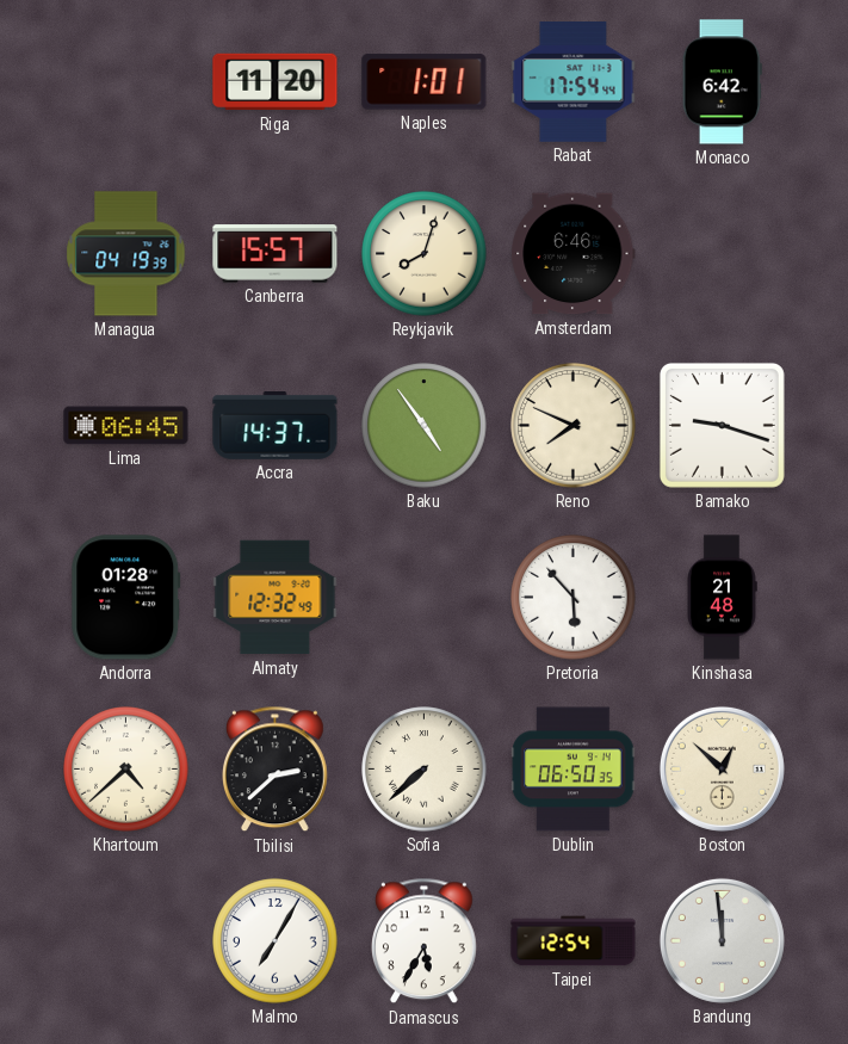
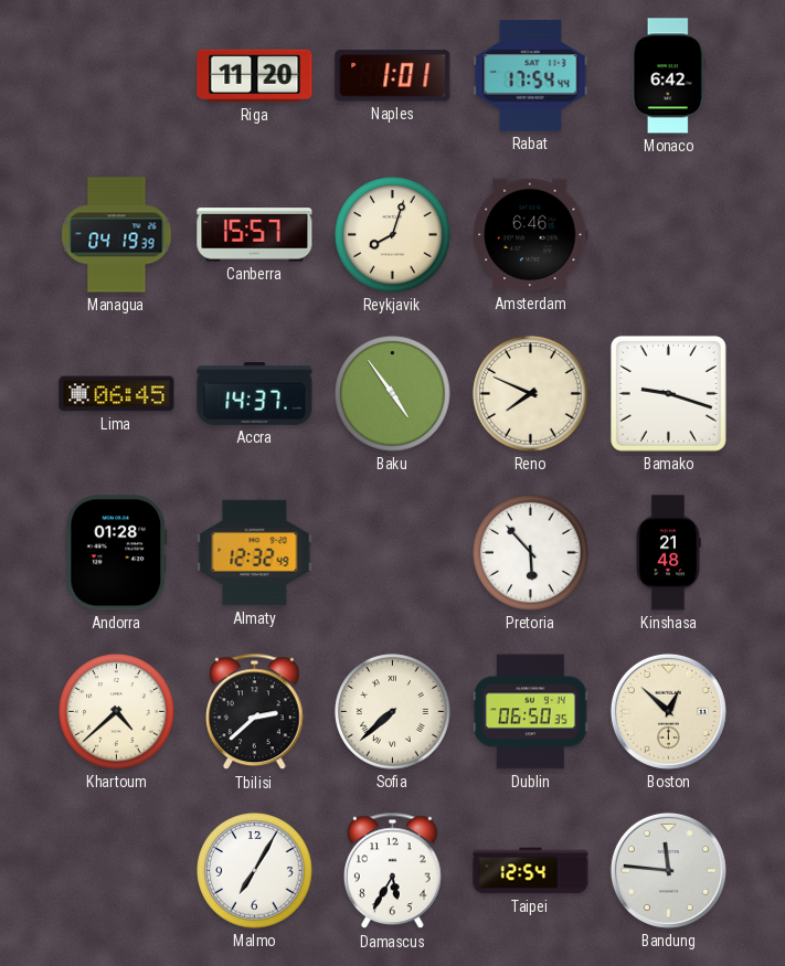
Bandung: 11:59 -> 11:46 (668, 870)
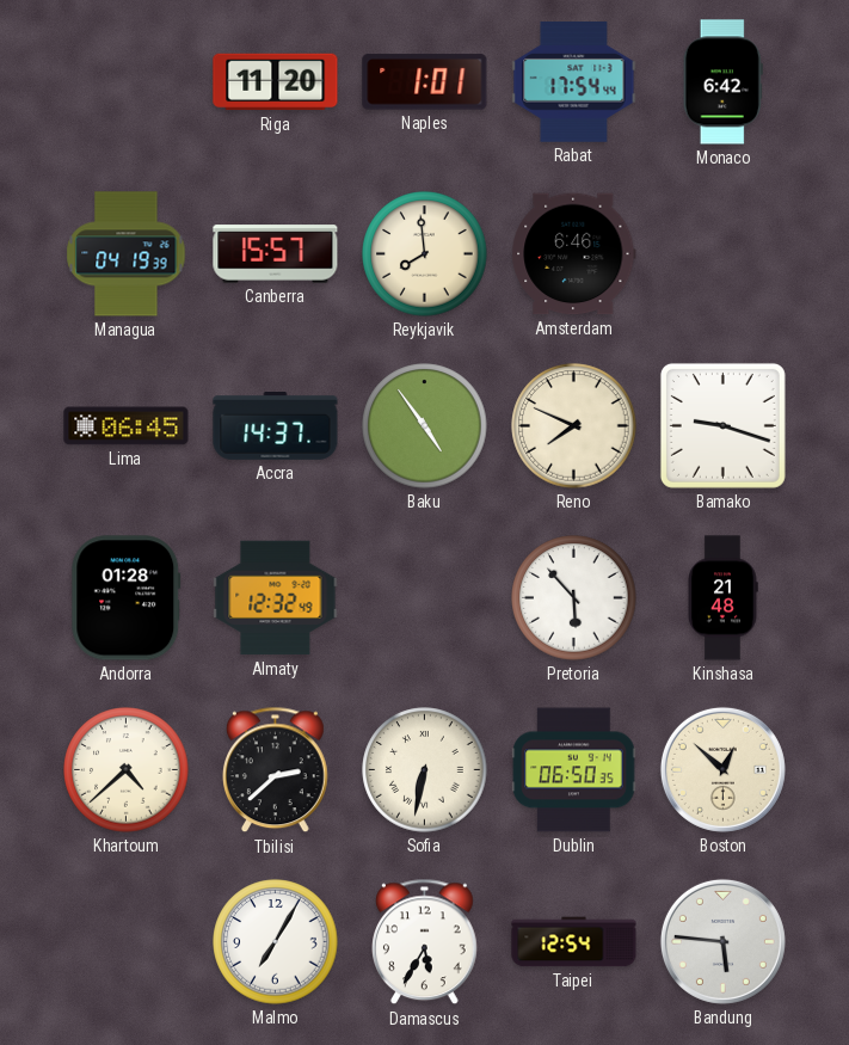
Reykjavik: 8:03 -> 7:59 (425, 254)
Sofia: 7:38 -> 6:32 (425, 770)
Bandung: 11:46 -> 5:46 (722, 941)
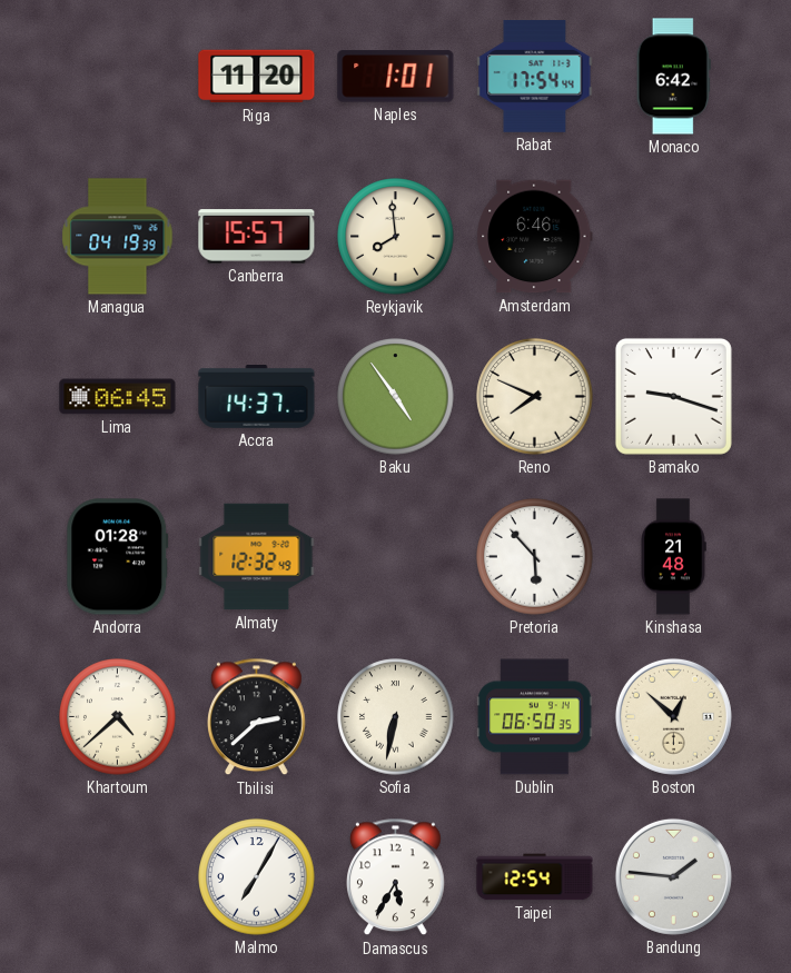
Bandung: 5:46 -> 1:46 (673, 876)
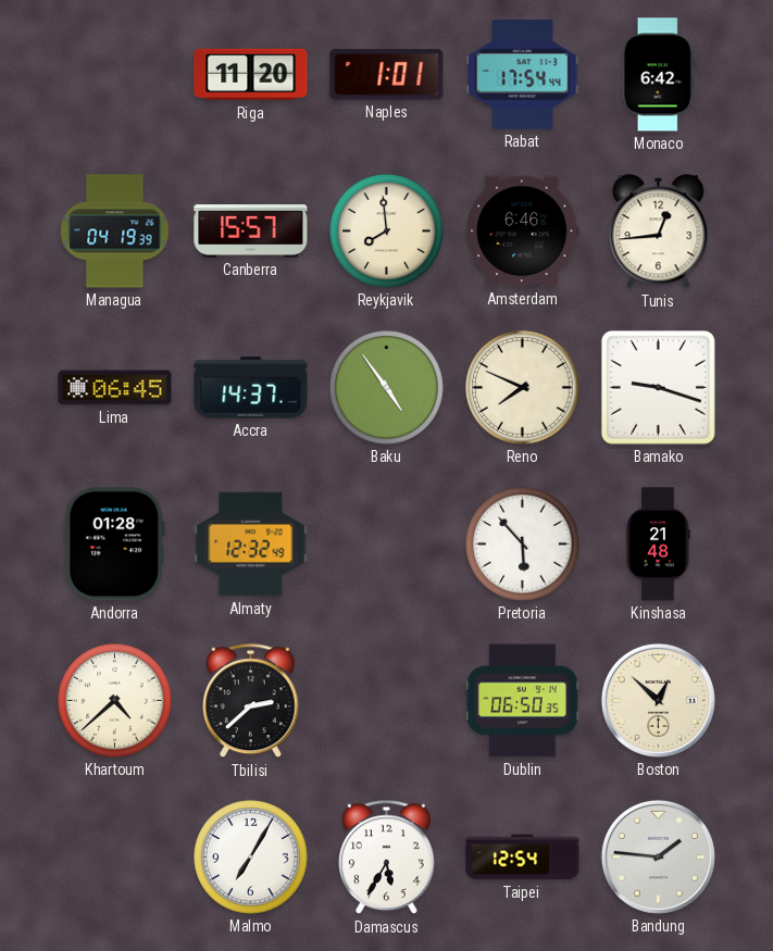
Tunis: none -> 12:44 (659, 232)
Sofia: 6:32 -> none (396, 717)
